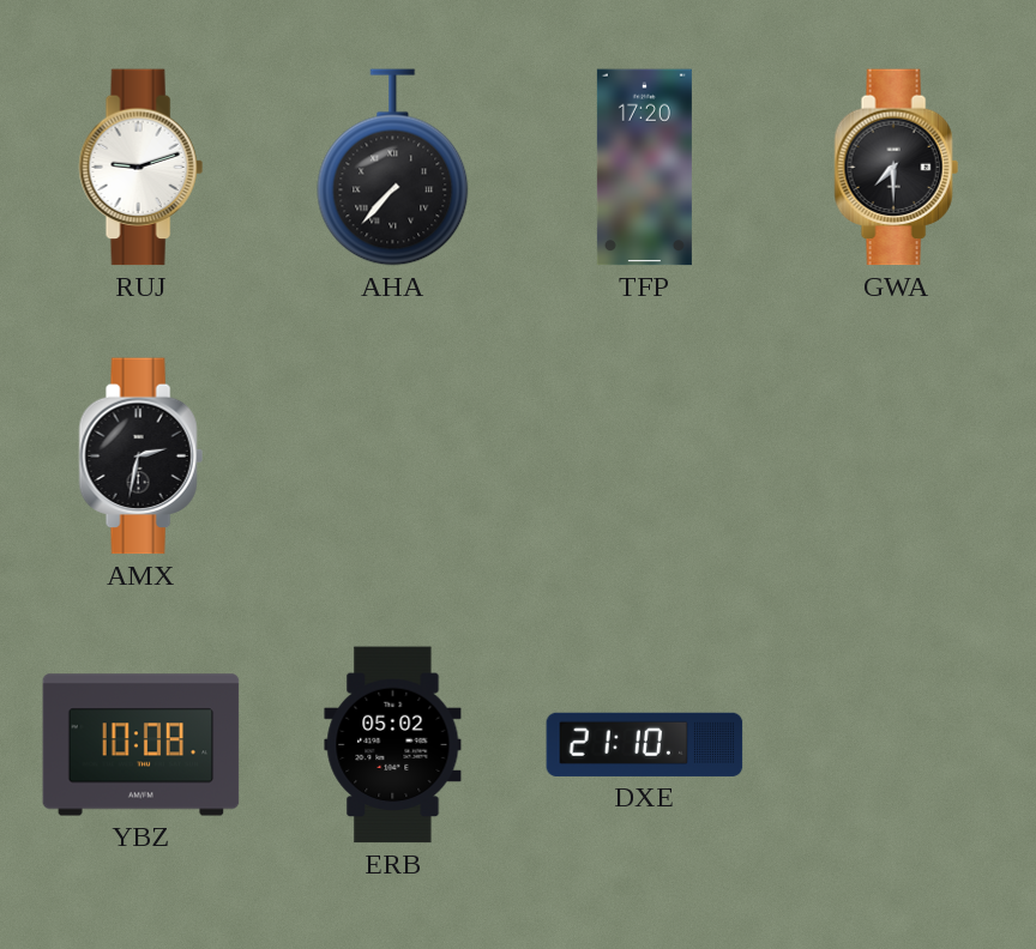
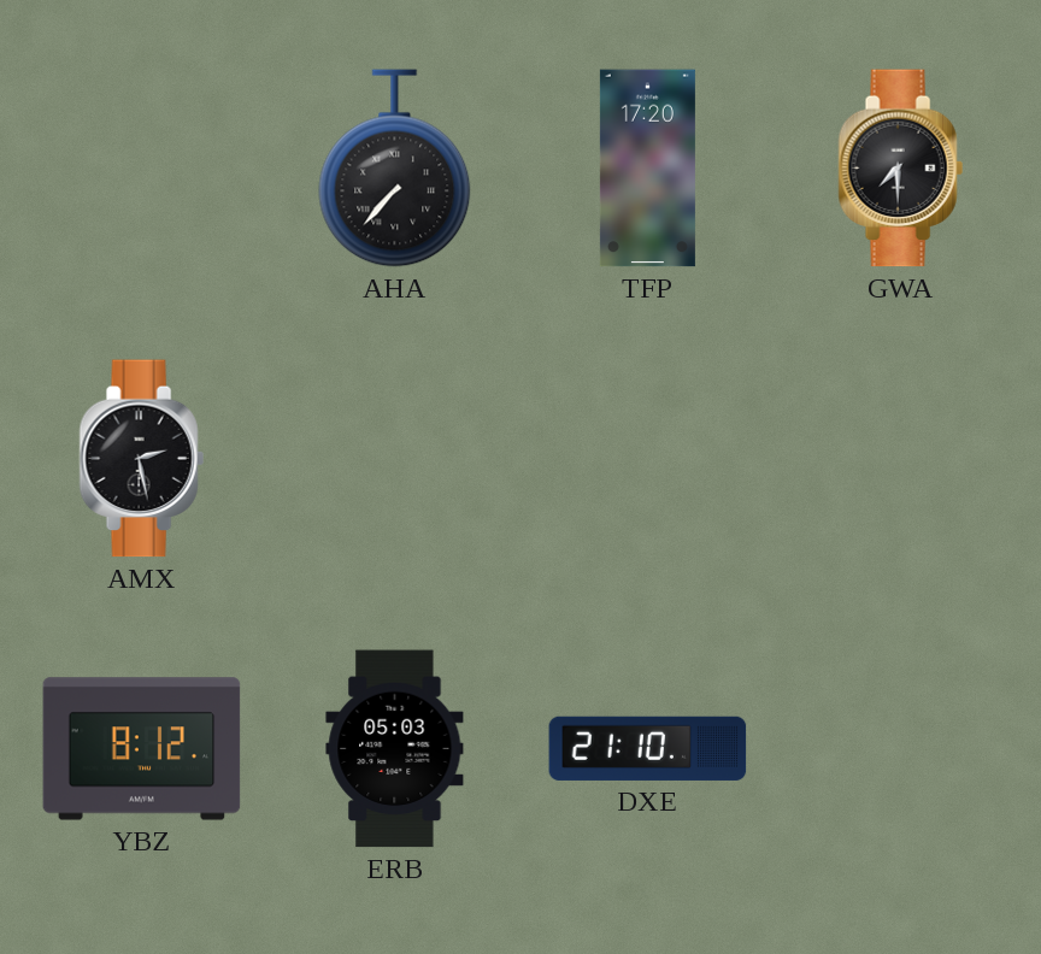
RUJ: 9:12 -> none (140, 168)
AMX: 2:32 -> 2:28 (141, 459)
YBZ: 10:08 -> 8:12 (142, 749)
ERB: 05:02 -> 05:03 (395, 749)
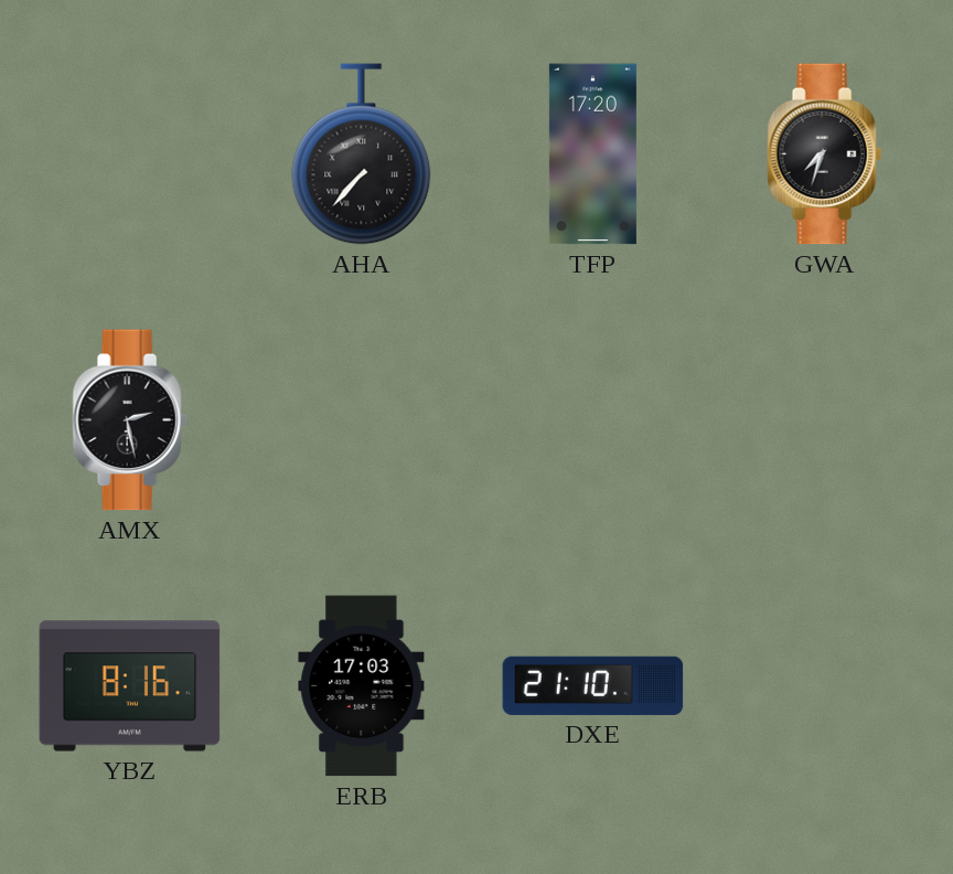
GWA: 7:30 -> 7:33 (824, 154)
YBZ: 8:12 -> 8:16 (130, 686)
ERB: 05:03 -> 17:03 (362, 686)
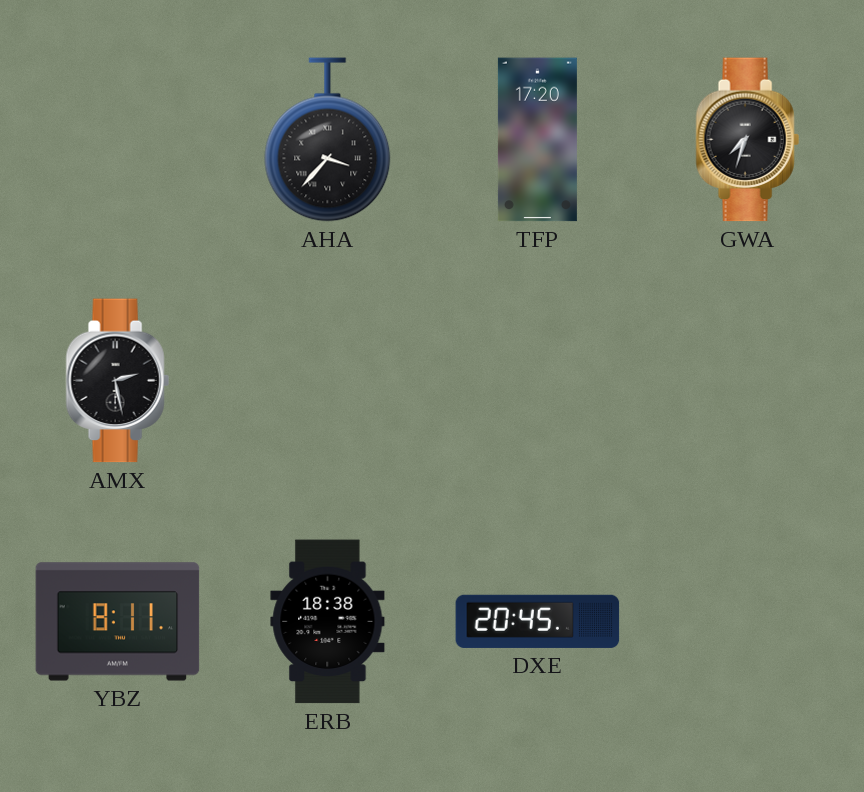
AHA: 7:37 -> 3:37 (328, 140)
YBZ: 8:16 -> 8:11 (118, 622)
ERB: 17:03 -> 18:38 (328, 622)
DXE: 21:10 -> 20:45 (538, 621)
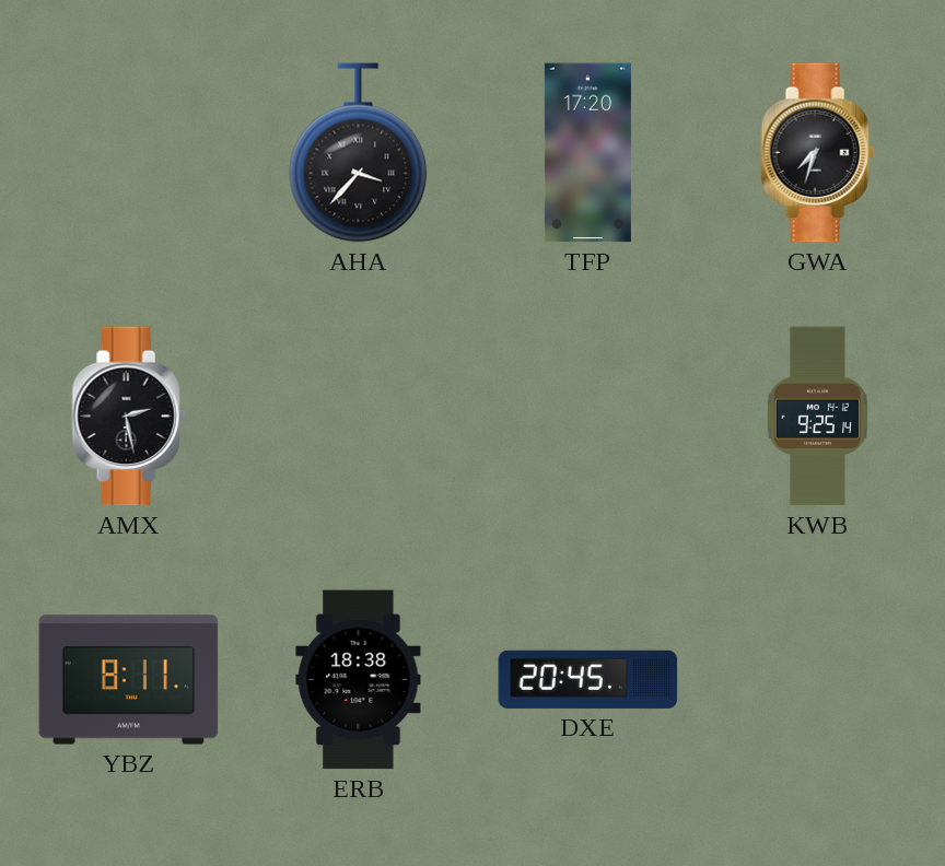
KWB: none -> 9:25 (817, 417)
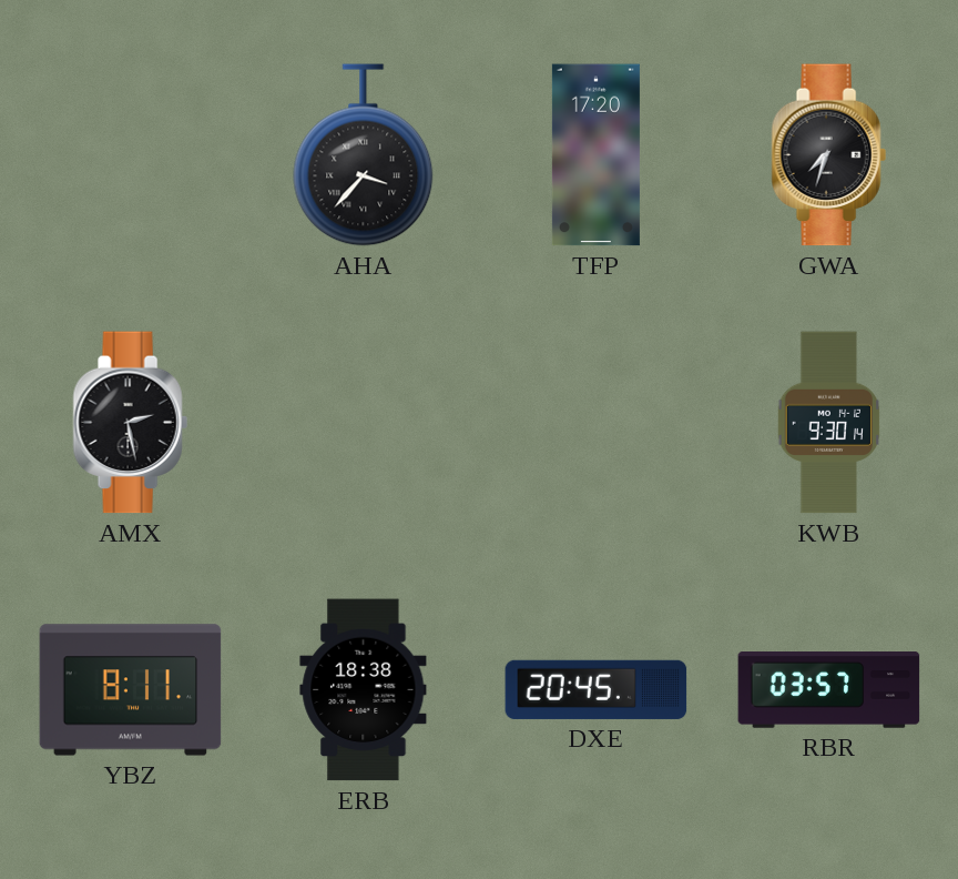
KWB: 9:25 -> 9:30 (828, 423)
RBR: none -> 03:57 (829, 690)
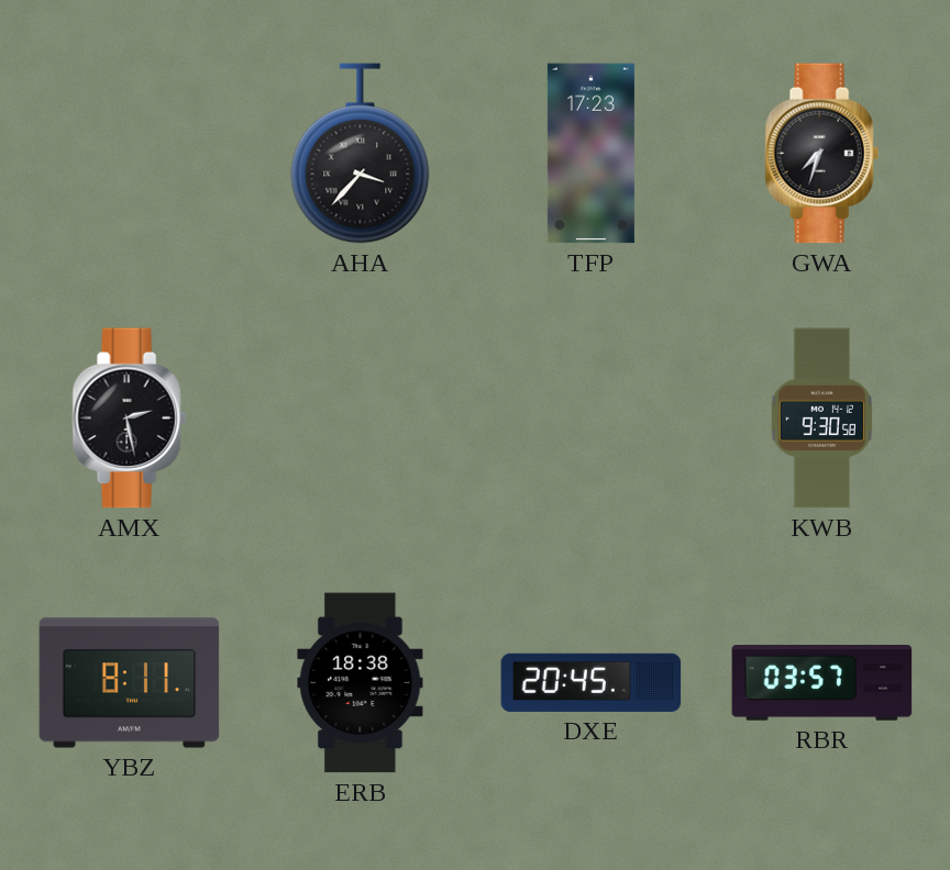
TFP: 17:20 -> 17:23 (590, 154)
KWB: 9:30:14 -> 9:30:58 (821, 419)
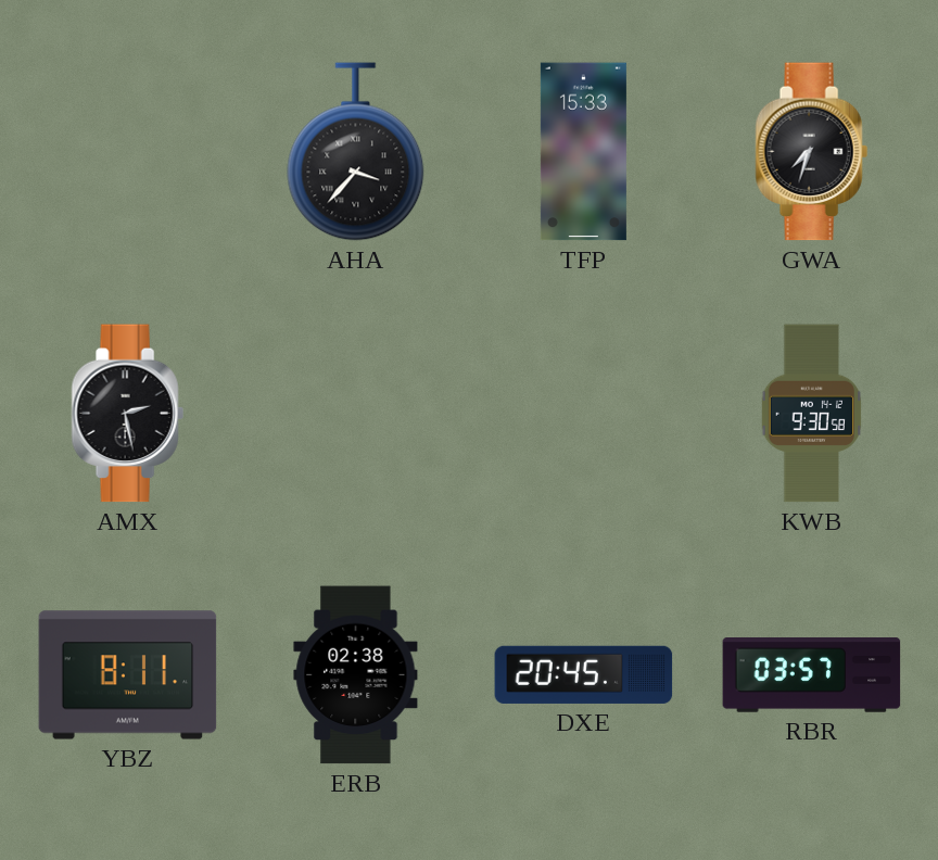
TFP: 17:23 -> 15:33 (583, 152)
ERB: 18:38 -> 02:38 (356, 675)
